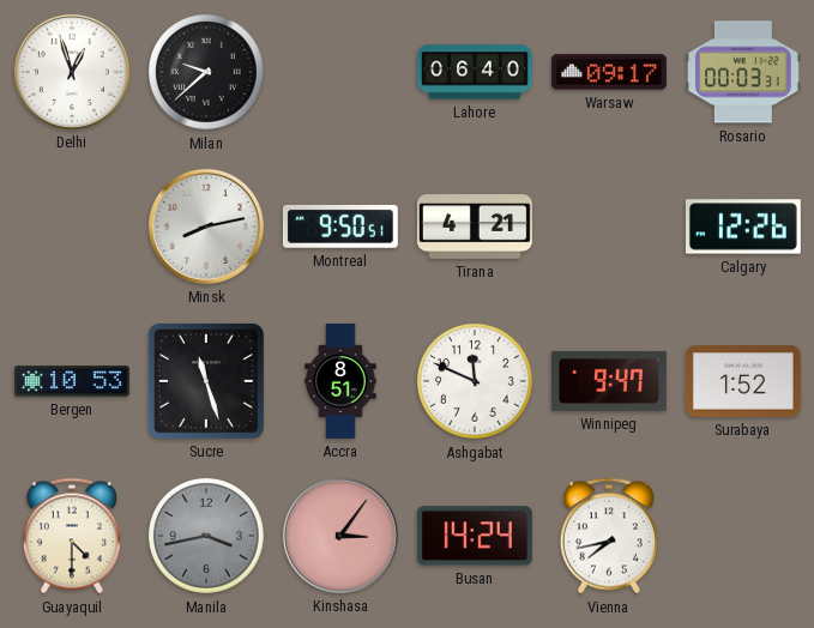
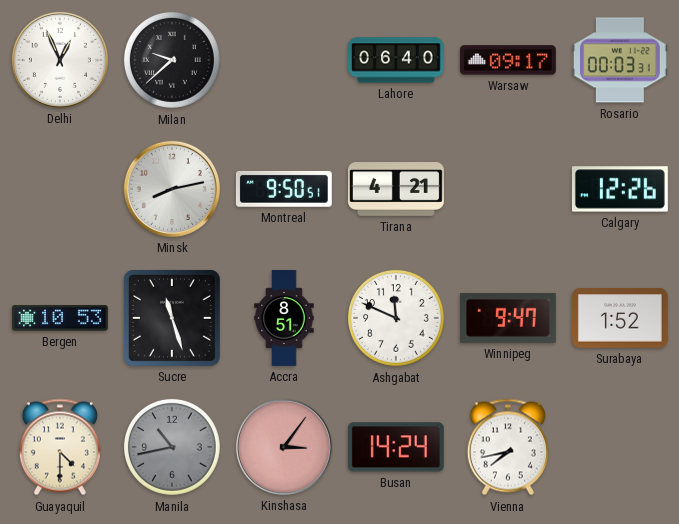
Delhi: 12:57 -> 12:56 (60, 60)
Manila: 3:43 -> 10:43 (172, 447)
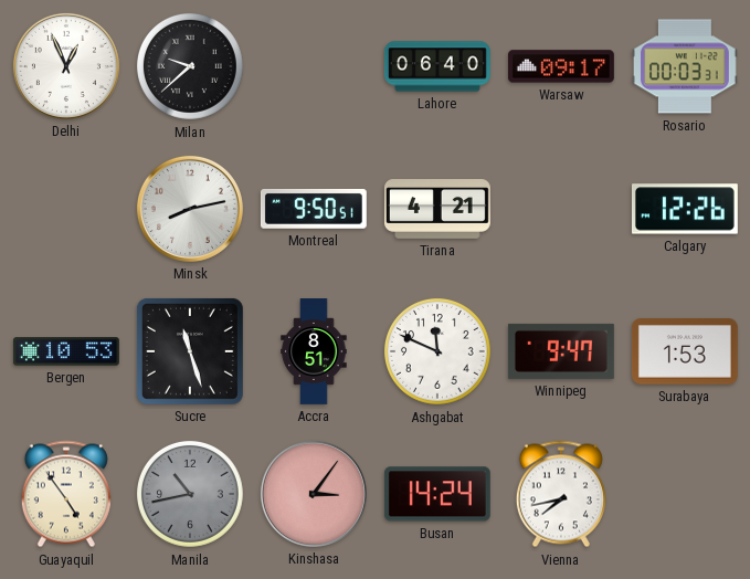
Surabaya: 1:52 -> 1:53 (685, 351)
Guayaquil: 4:30 -> 4:54 (66, 494)
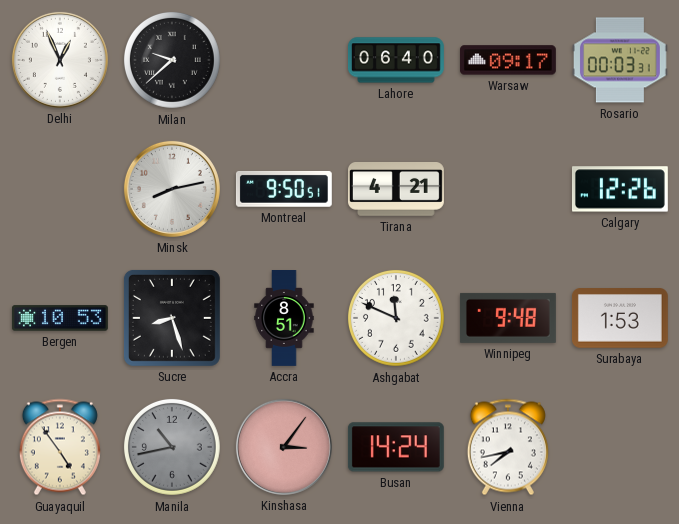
Sucre: 11:27 -> 8:27 (172, 318)
Winnipeg: 9:47 -> 9:48 (508, 318)
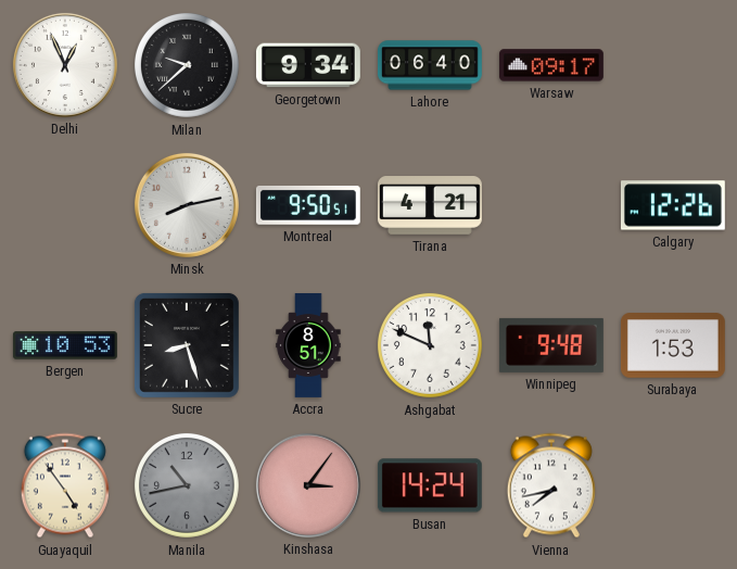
Georgetown: none -> 9:34 (308, 65)
Rosario: 00:03 -> none (620, 60)
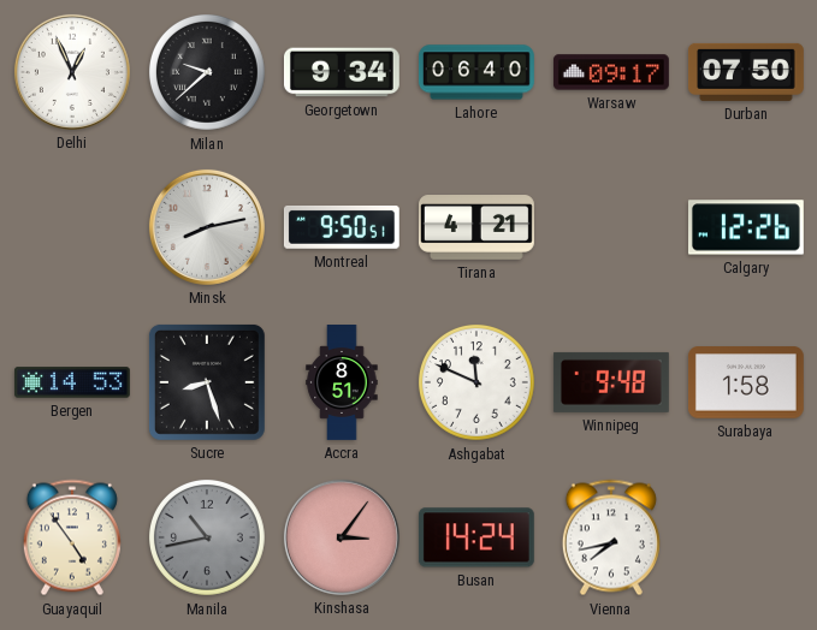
Durban: none -> 07:50 (746, 72)
Bergen: 10:53 -> 14:53 (72, 382)
Surabaya: 1:53 -> 1:58 (746, 382)
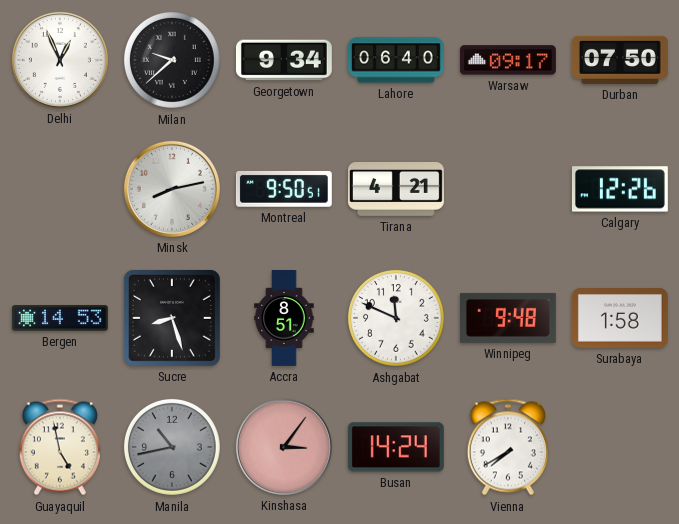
Guayaquil: 4:54 -> 4:58 (60, 447)
Vienna: 7:43 -> 7:40 (508, 447)
